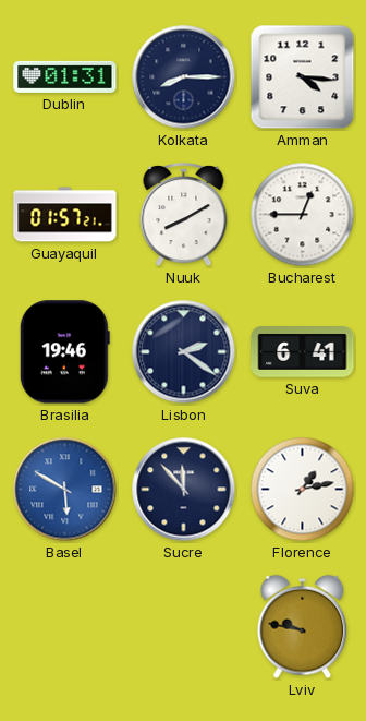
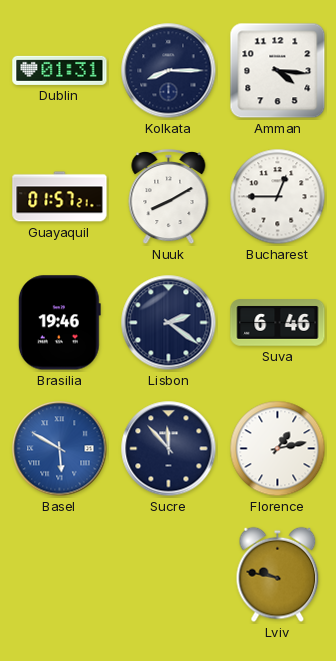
Suva: 6:41 -> 6:46 (278, 323)
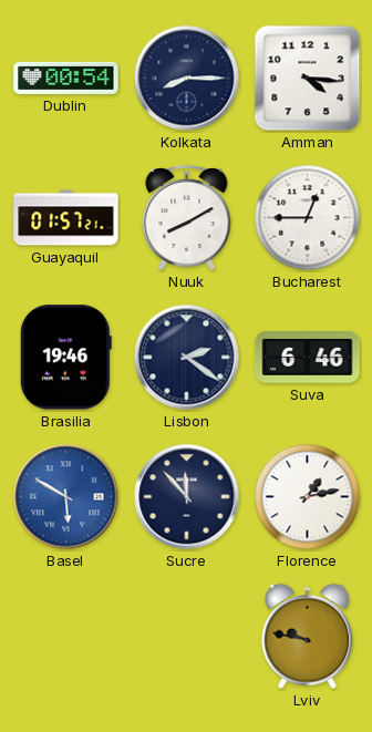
Dublin: 01:31 -> 00:54 (66, 78)
